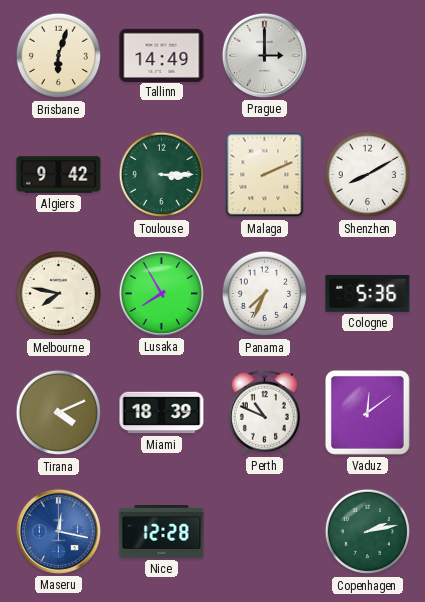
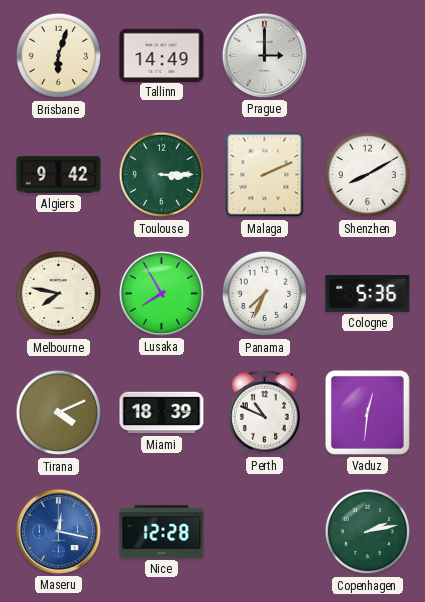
Vaduz: 12:09 -> 12:31 (367, 412)
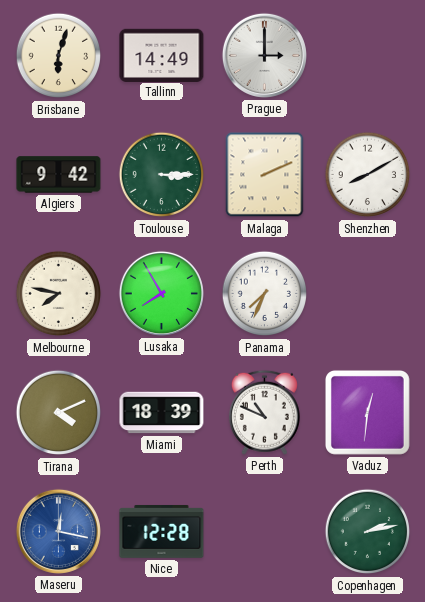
Cologne: 5:36 -> none (368, 293)
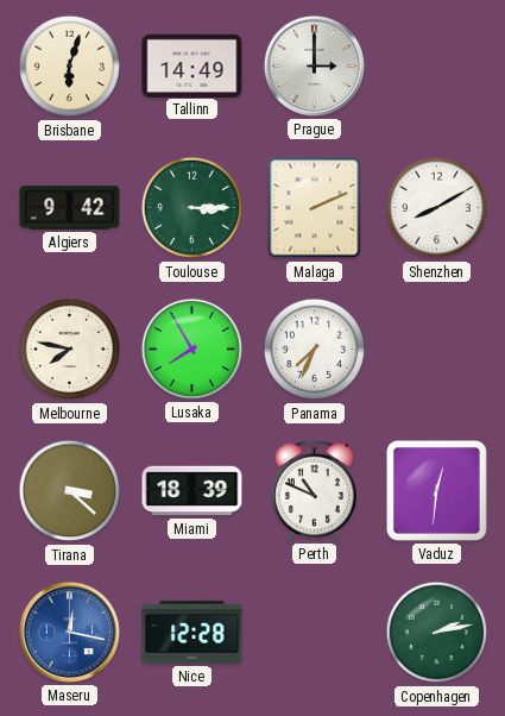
Tirana: 4:11 -> 3:22 (70, 491)
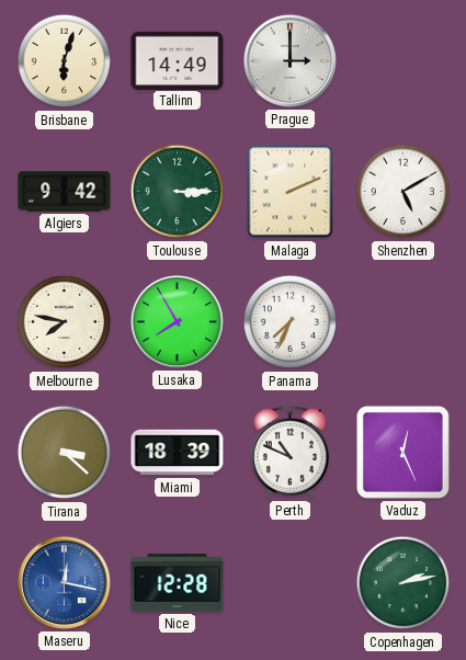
Shenzhen: 8:10 -> 5:10 (404, 192)
Vaduz: 12:31 -> 12:26 (402, 452)
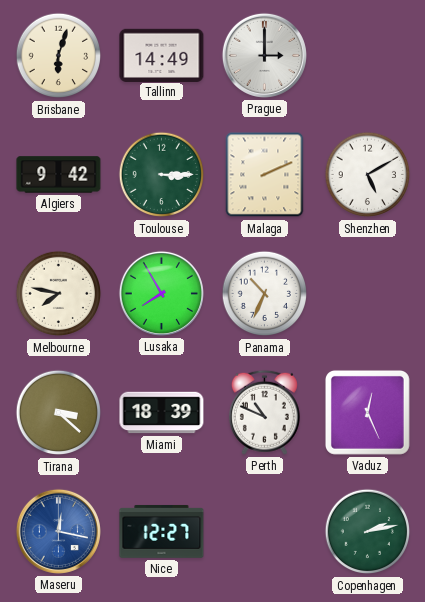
Panama: 7:34 -> 10:34 (265, 294)
Nice: 12:28 -> 12:27 (162, 531)
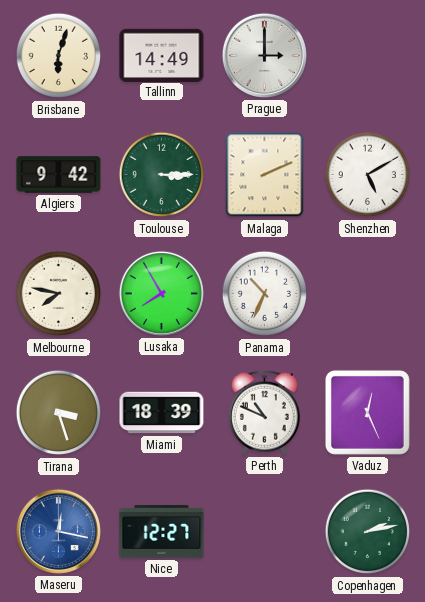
Tirana: 3:22 -> 3:27 (59, 413)
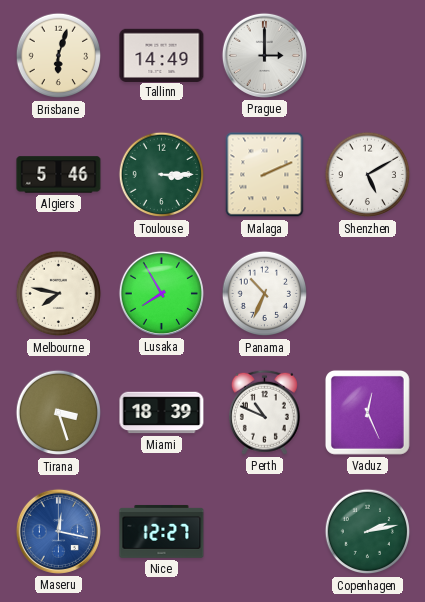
Algiers: 9:42 -> 5:46 (59, 175)
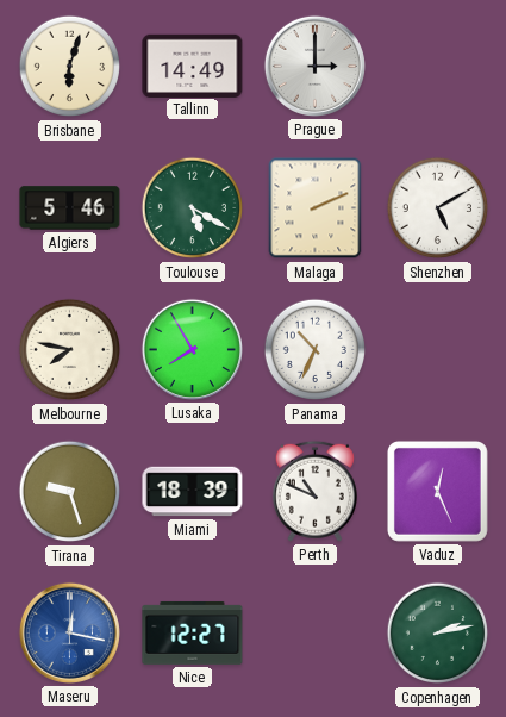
Toulouse: 3:15 -> 5:20 (193, 208)
Tirana: 3:27 -> 9:27 (70, 492)
